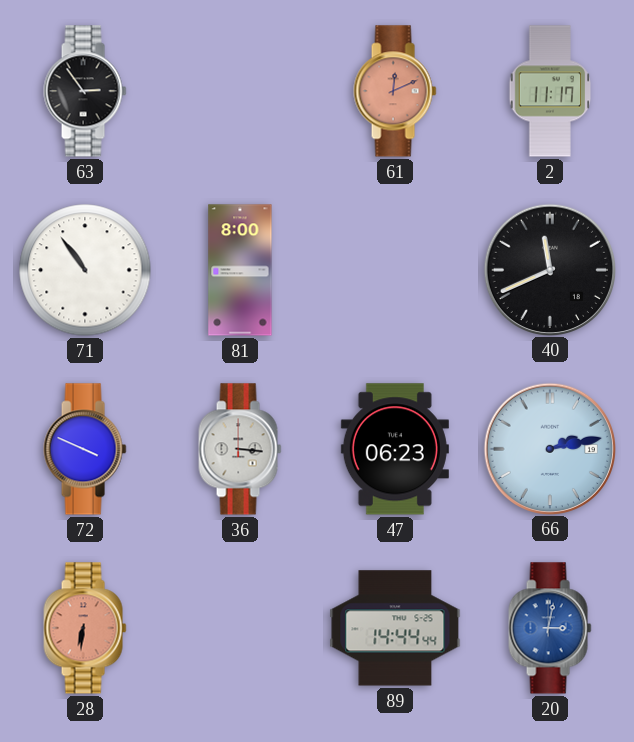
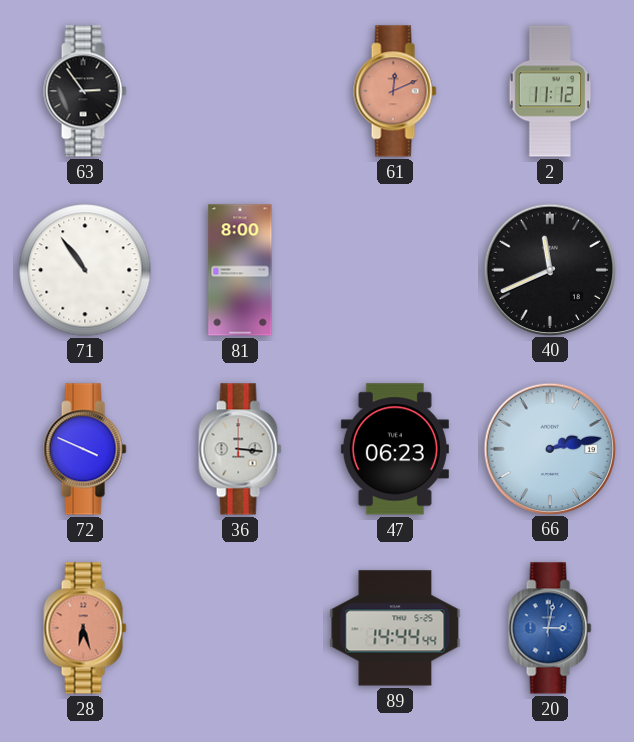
2: 11:17 -> 11:12 (550, 91)
28: 6:31 -> 6:27 (85, 628)
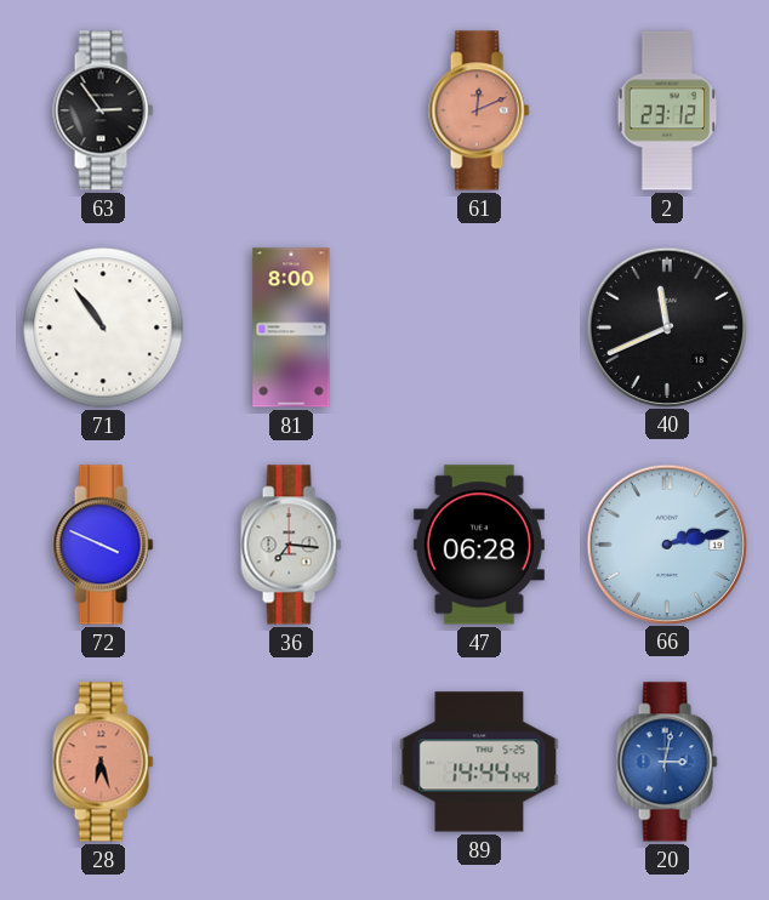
2: 11:12 -> 23:12 (667, 110)
36: 3:16 -> 7:16 (291, 545)
47: 06:23 -> 06:28 (479, 545)
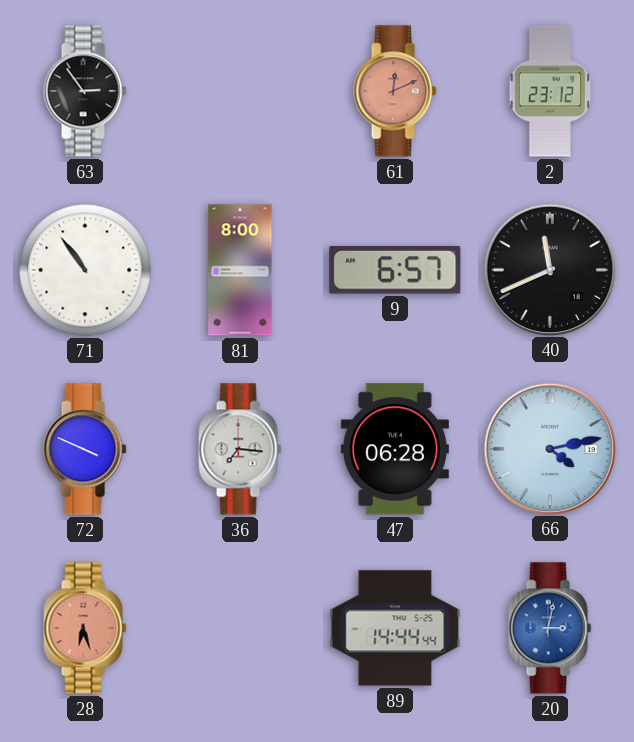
9: none -> 6:57 (395, 270)
66: 2:13 -> 4:13 (549, 448)
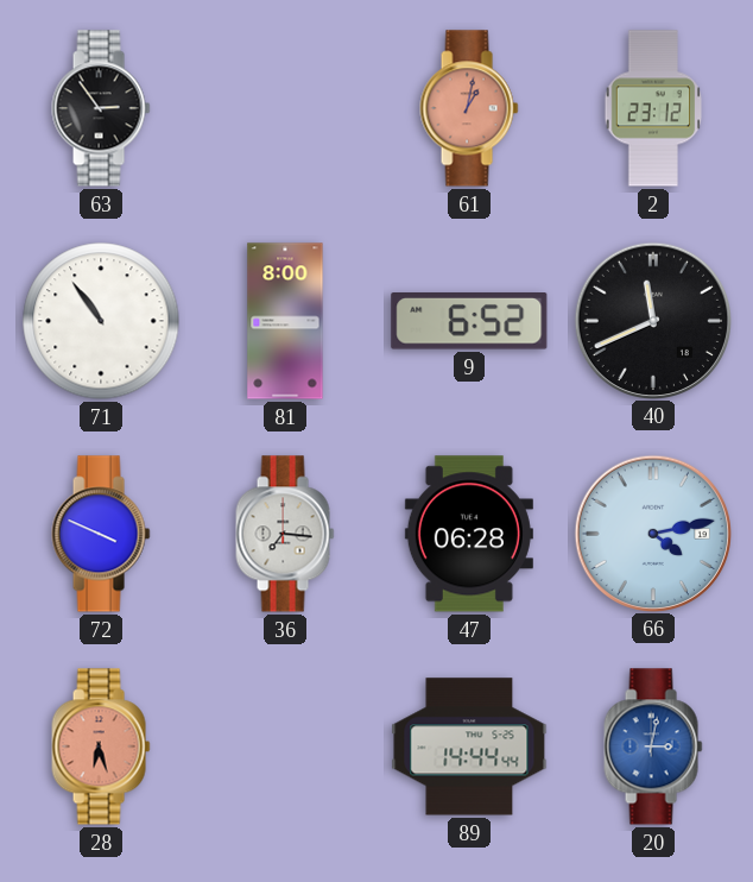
61: 12:11 -> 1:02 (469, 108)
9: 6:57 -> 6:52 (469, 321)
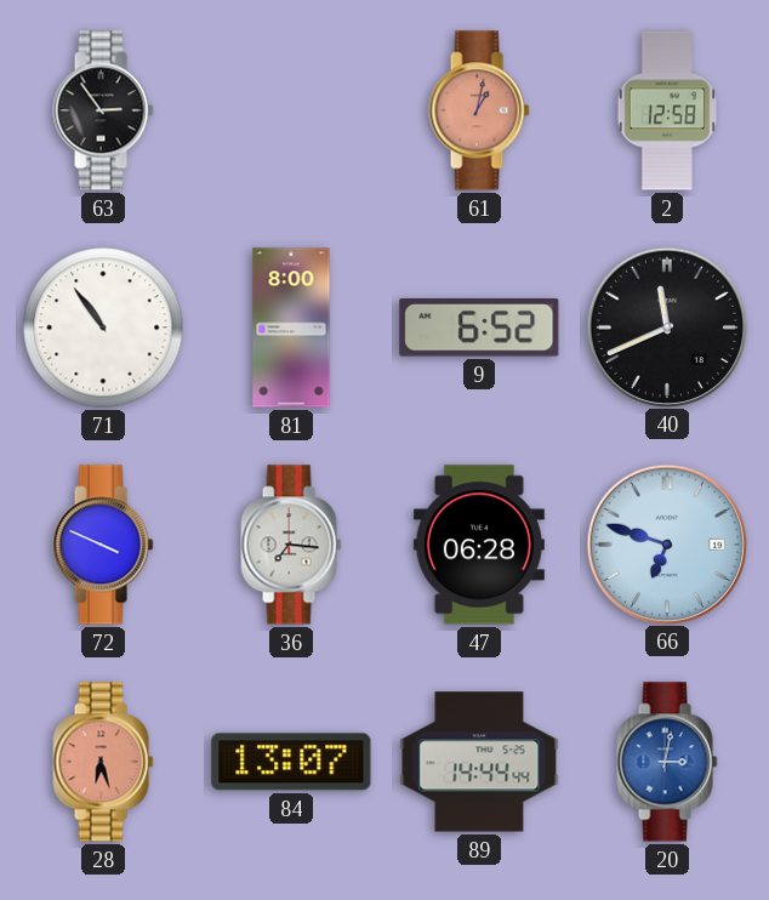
2: 23:12 -> 12:58 (667, 110)
66: 4:13 -> 6:48 (666, 543)
84: none -> 13:07 (291, 762)
